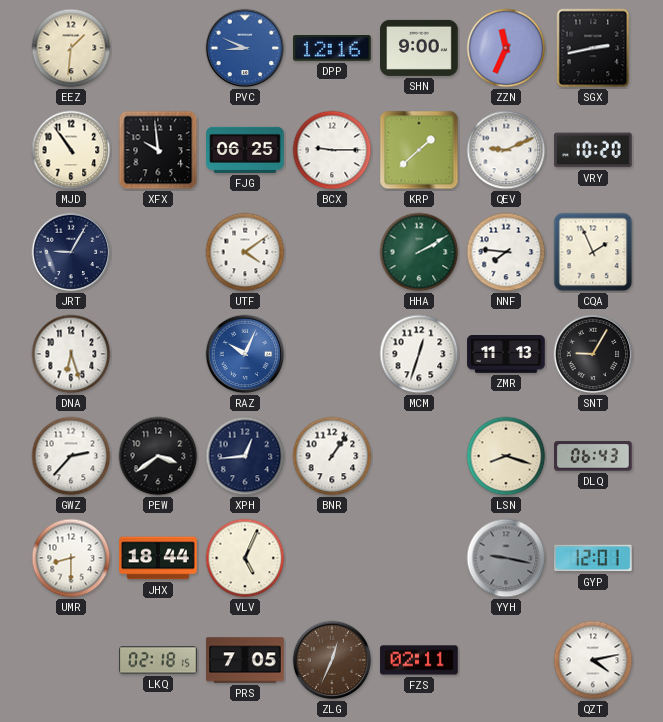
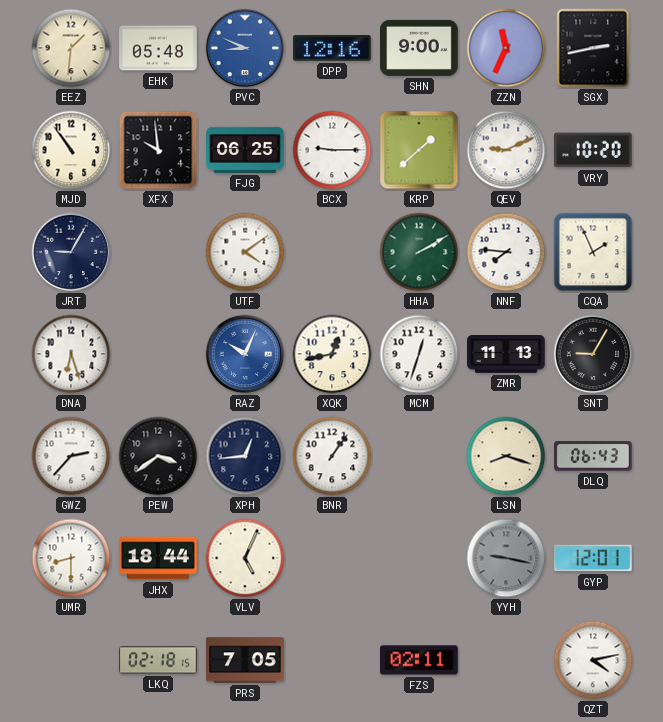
EHK: none -> 05:48 (158, 48)
XQK: none -> 12:43 (332, 354)
ZLG: 12:34 -> none (332, 660)
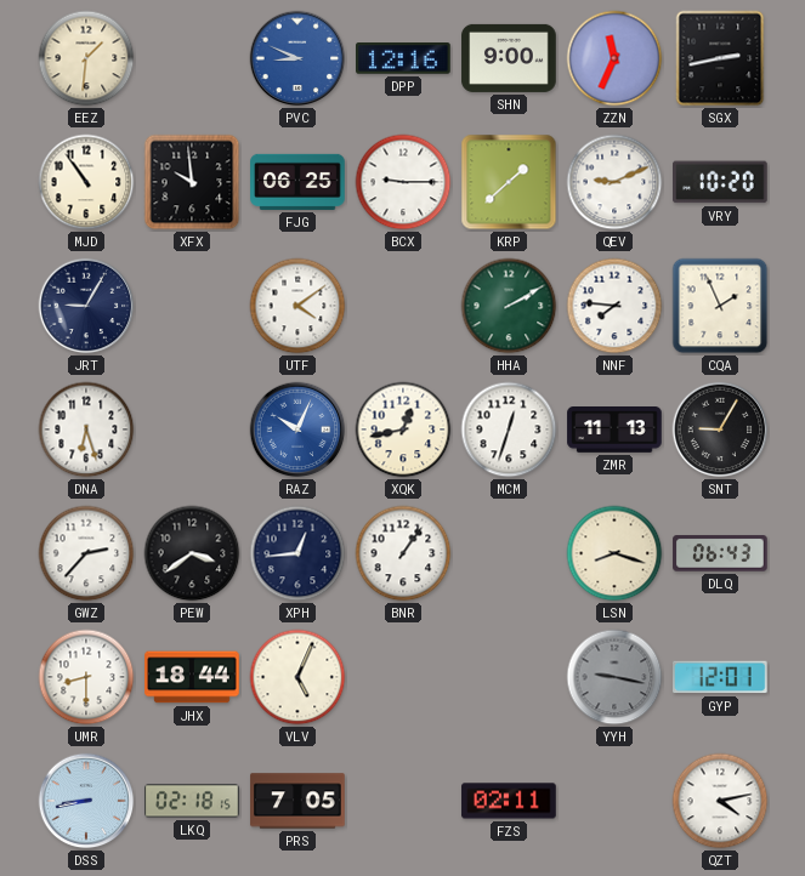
EHK: 05:48 -> none (158, 48)
DSS: none -> 8:43 (86, 801)
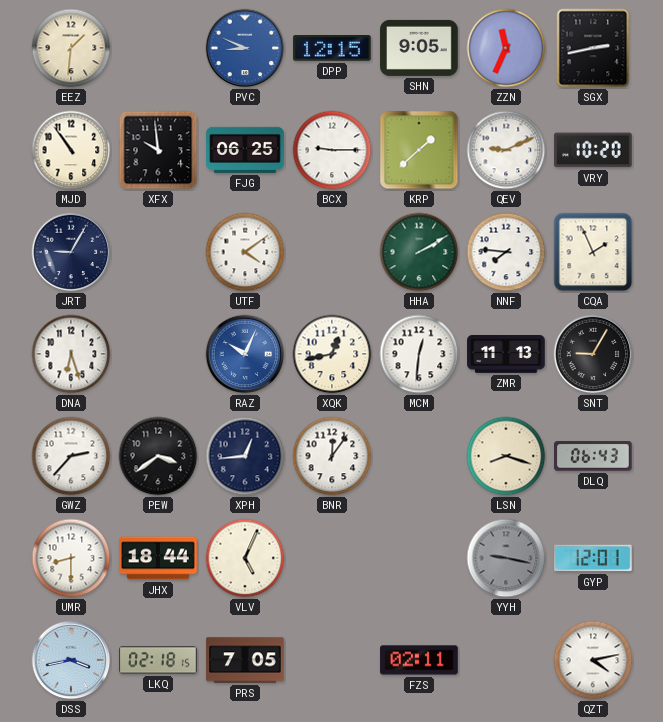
DPP: 12:16 -> 12:15 (332, 49)
SHN: 9:00 -> 9:05 (419, 48)
MCM: 12:33 -> 12:31 (419, 354)
BNR: 1:06 -> 12:06 (332, 456)
DSS: 8:43 -> 3:43 (71, 660)
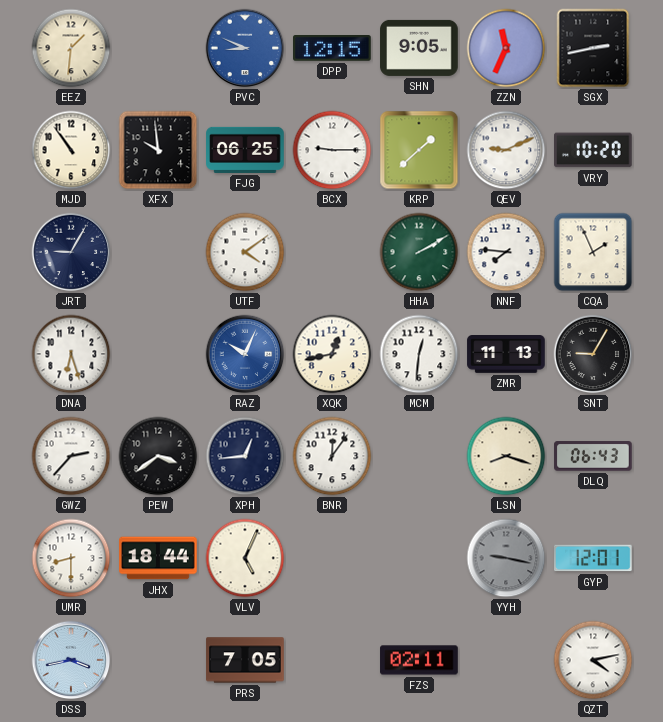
LKQ: 02:18 -> none (158, 660)
